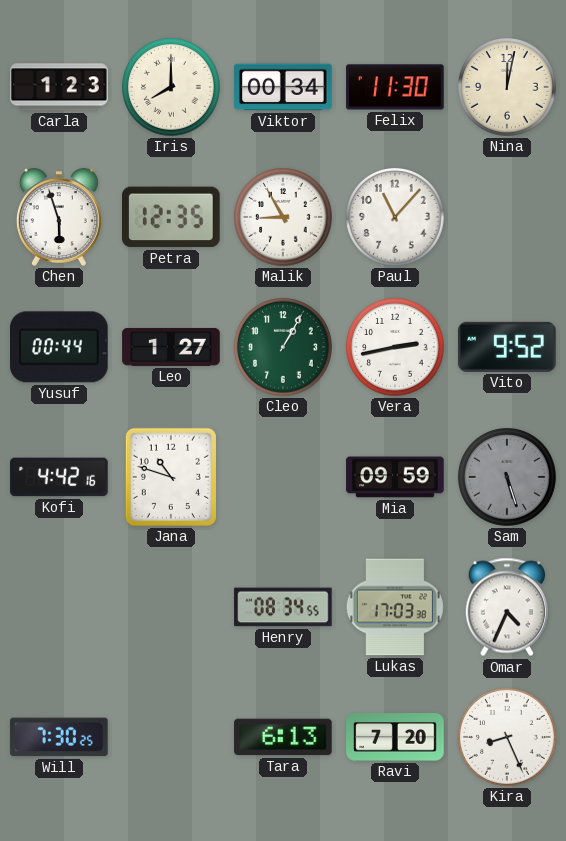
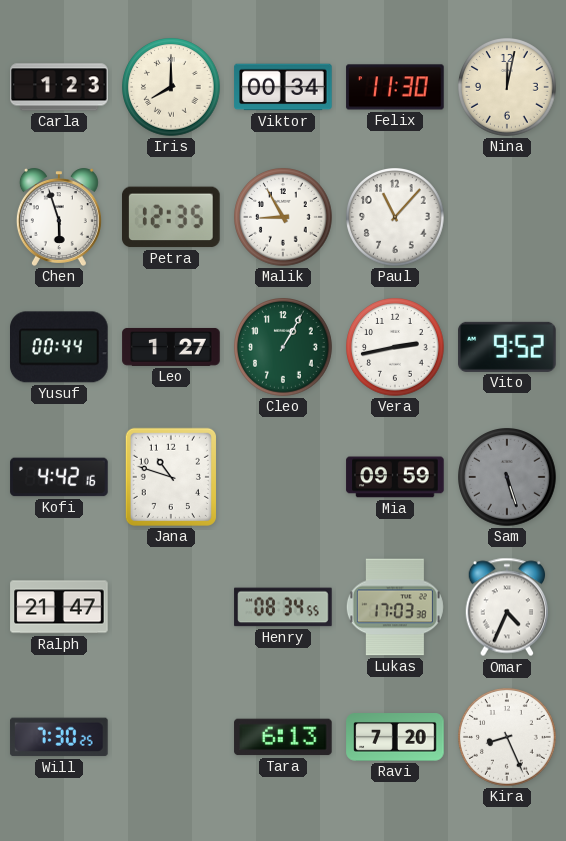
Ralph: none -> 21:47 (59, 607)
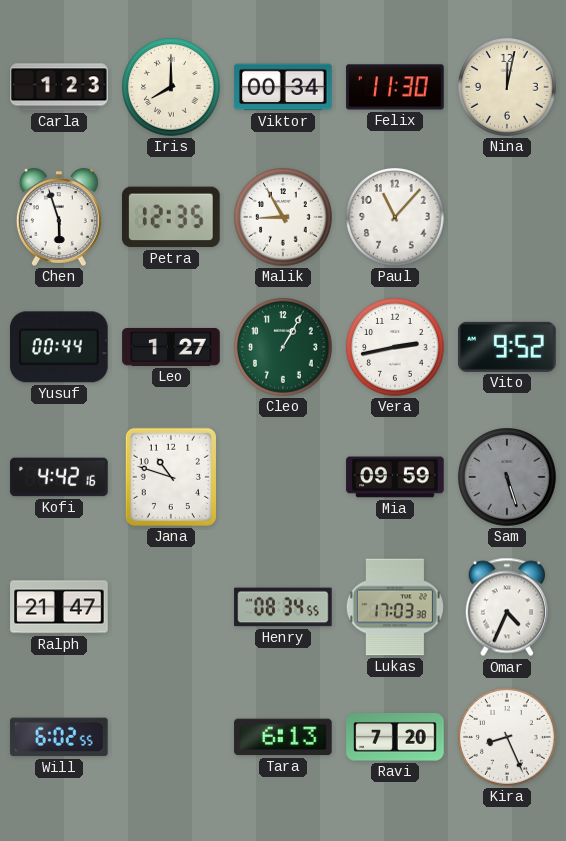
Will: 7:30 -> 6:02 (59, 737)
